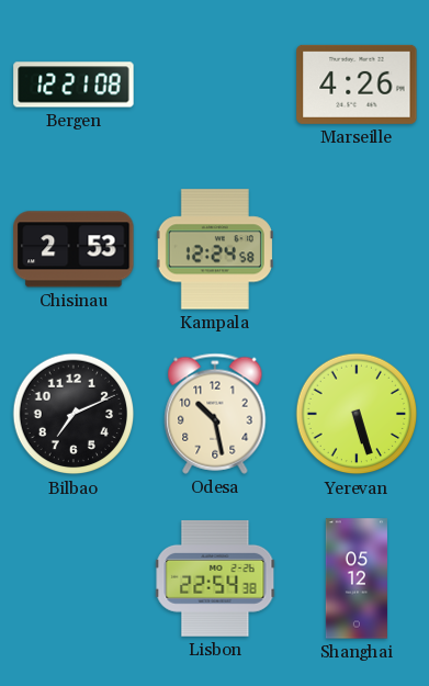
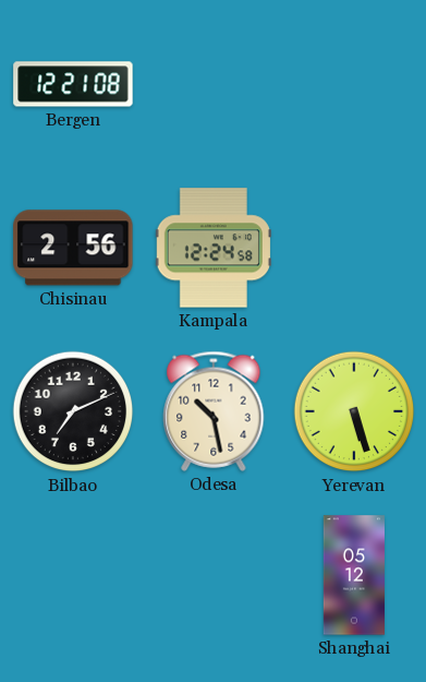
Marseille: 4:26 -> none (357, 85)
Chisinau: 2:53 -> 2:56 (73, 248)
Lisbon: 22:54 -> none (215, 578)
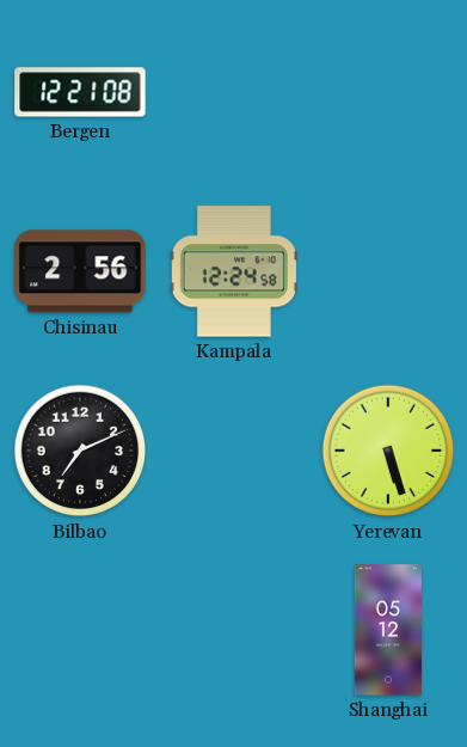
Odesa: 10:28 -> none (214, 411)
